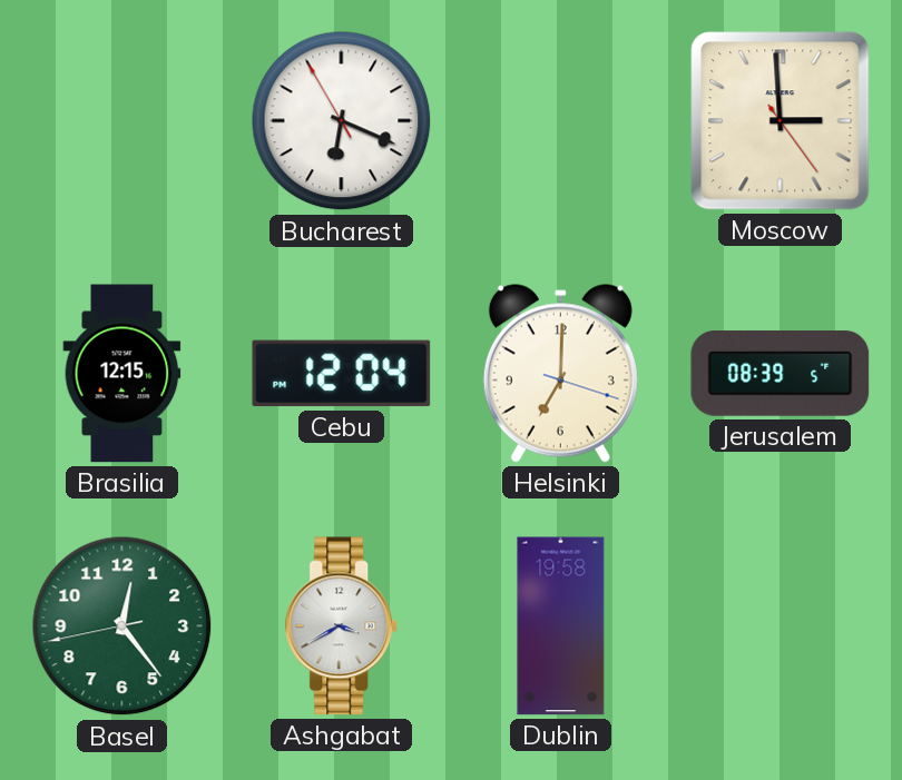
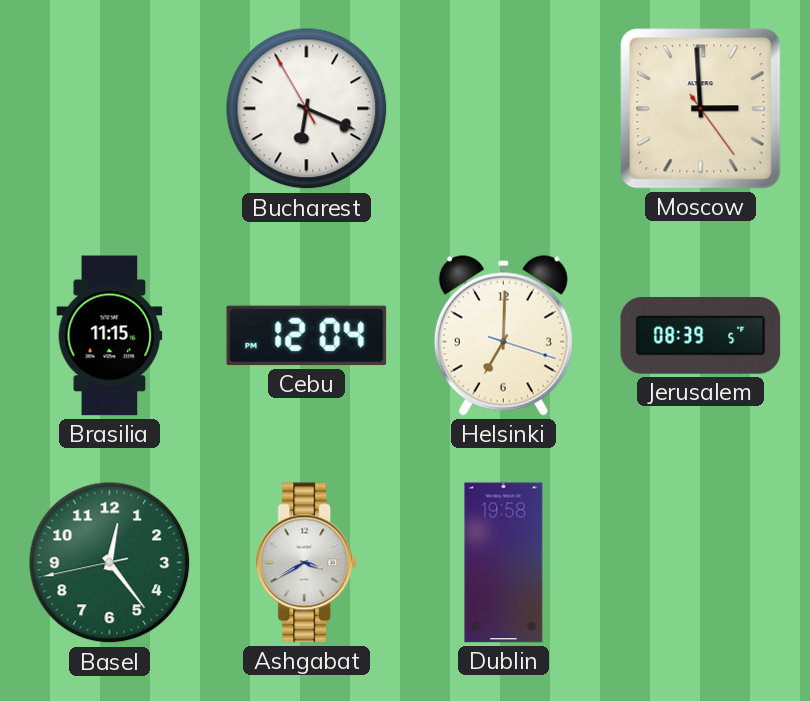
Brasilia: 12:15 -> 11:15 (110, 336)
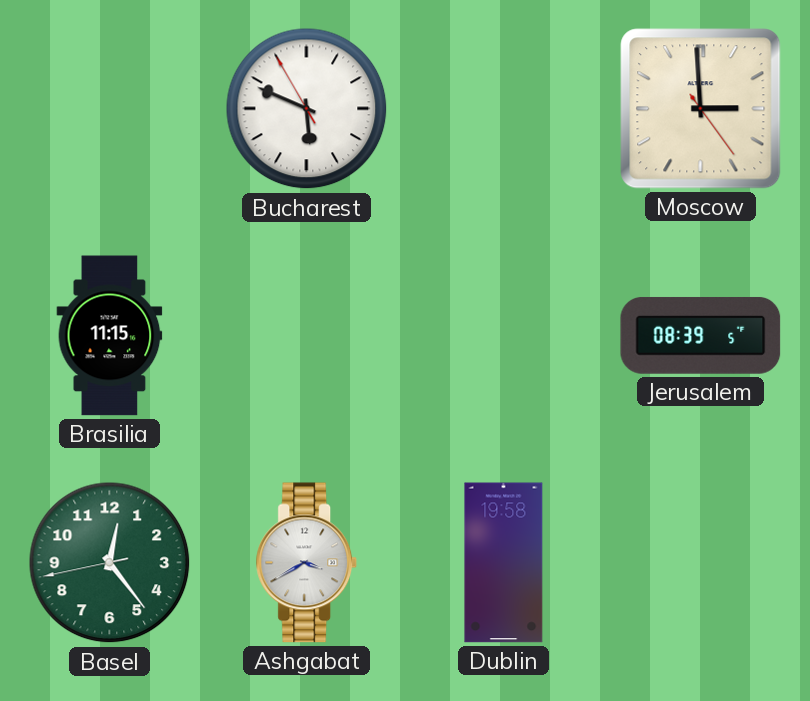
Bucharest: 6:18 -> 5:48 (307, 109)
Cebu: 12:04 -> none (307, 336)
Helsinki: 7:00 -> none (503, 336)
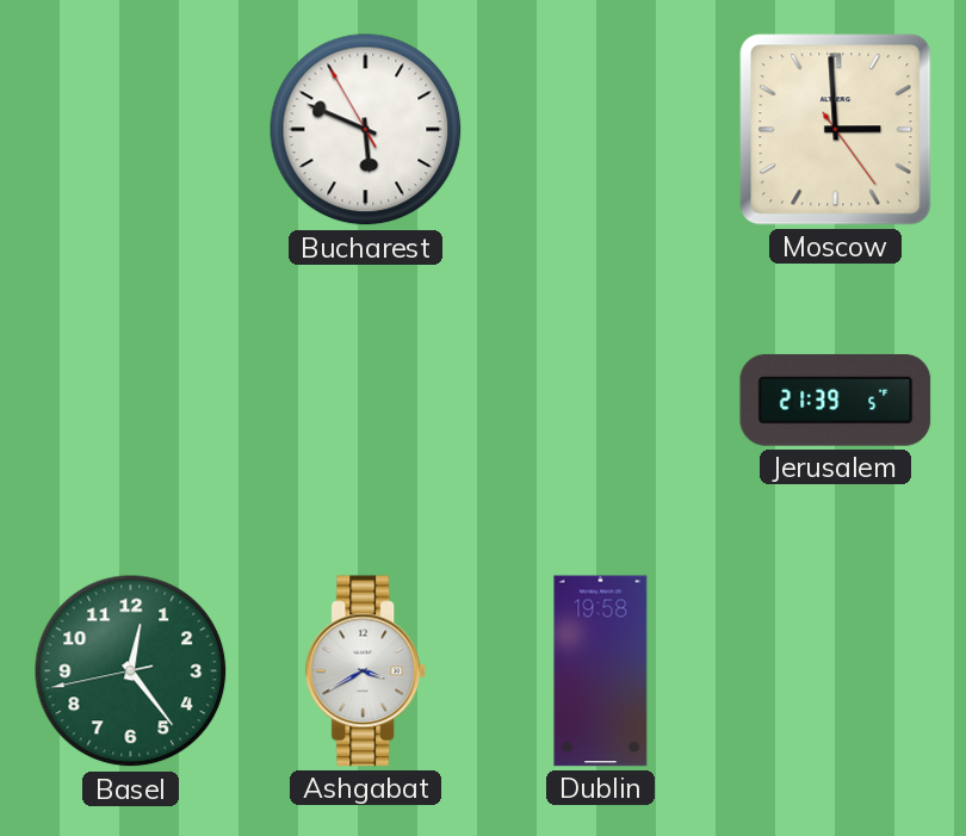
Brasilia: 11:15 -> none (110, 336)
Jerusalem: 08:39 -> 21:39 (836, 400)
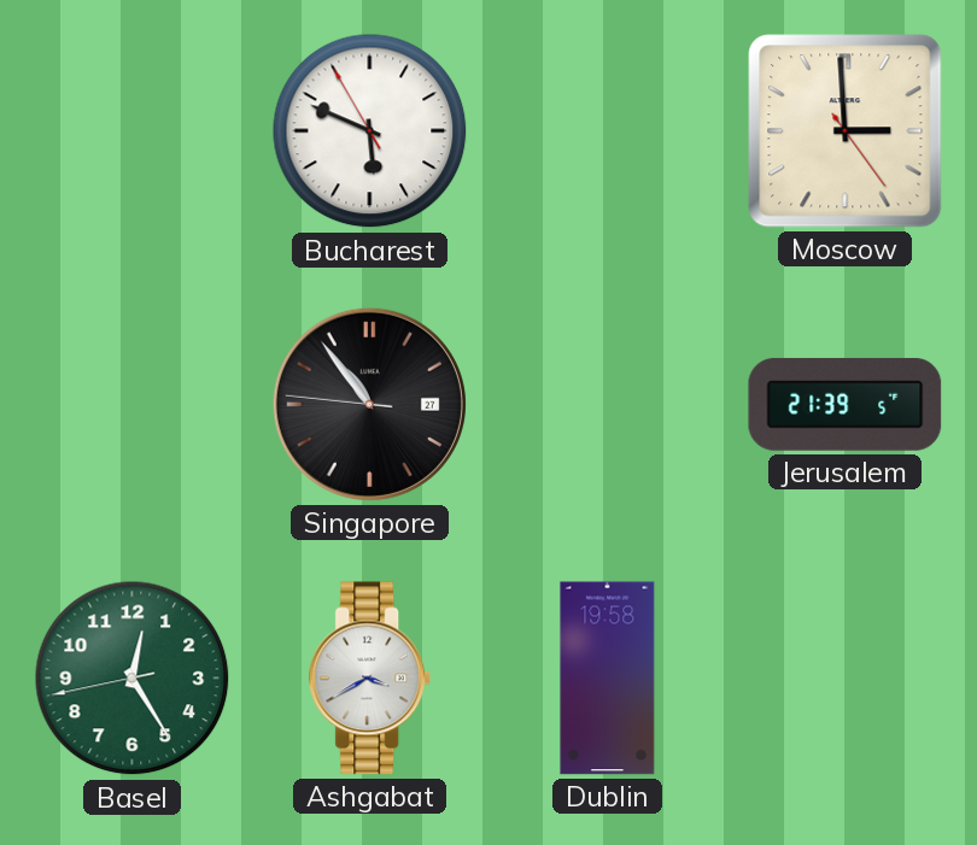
Singapore: none -> 10:53 (369, 404)
Basel: 12:23 -> 12:24 (133, 679)
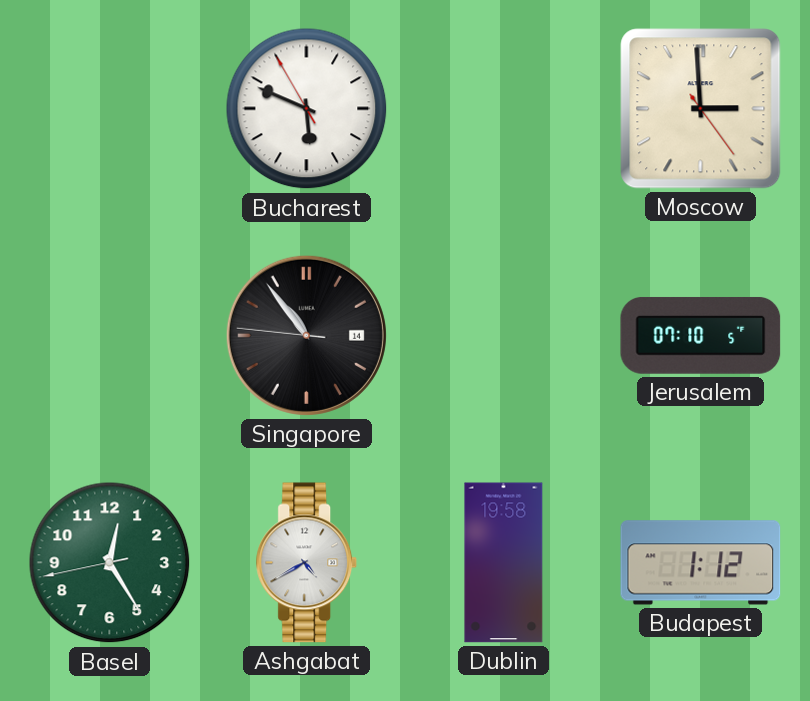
Singapore date: 27 -> 14 (306, 335)
Jerusalem: 21:39 -> 07:10 (701, 335)
Ashgabat: 3:40 -> 4:40 (307, 563)
Budapest: none -> 1:12 (701, 563)
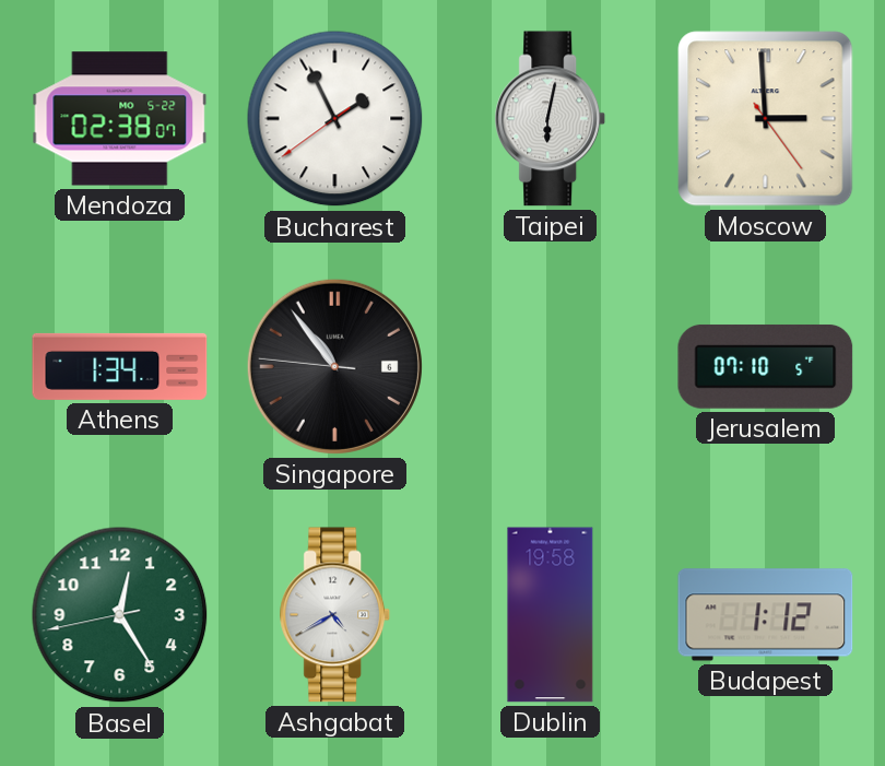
Mendoza: none -> 02:38 (120, 119)
Bucharest: 5:48 -> 1:55 (335, 119)
Taipei: none -> 6:02 (551, 119)
Athens: none -> 1:34 (120, 366)
Singapore date: 14 -> 6 (334, 366)
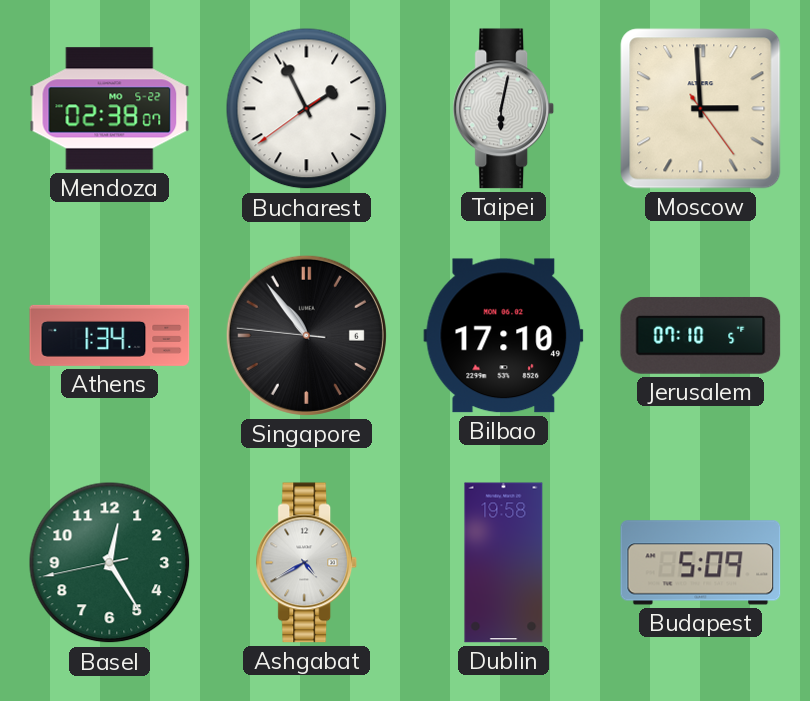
Bilbao: none -> 17:10 (504, 336)
Budapest: 1:12 -> 5:09 (701, 563)
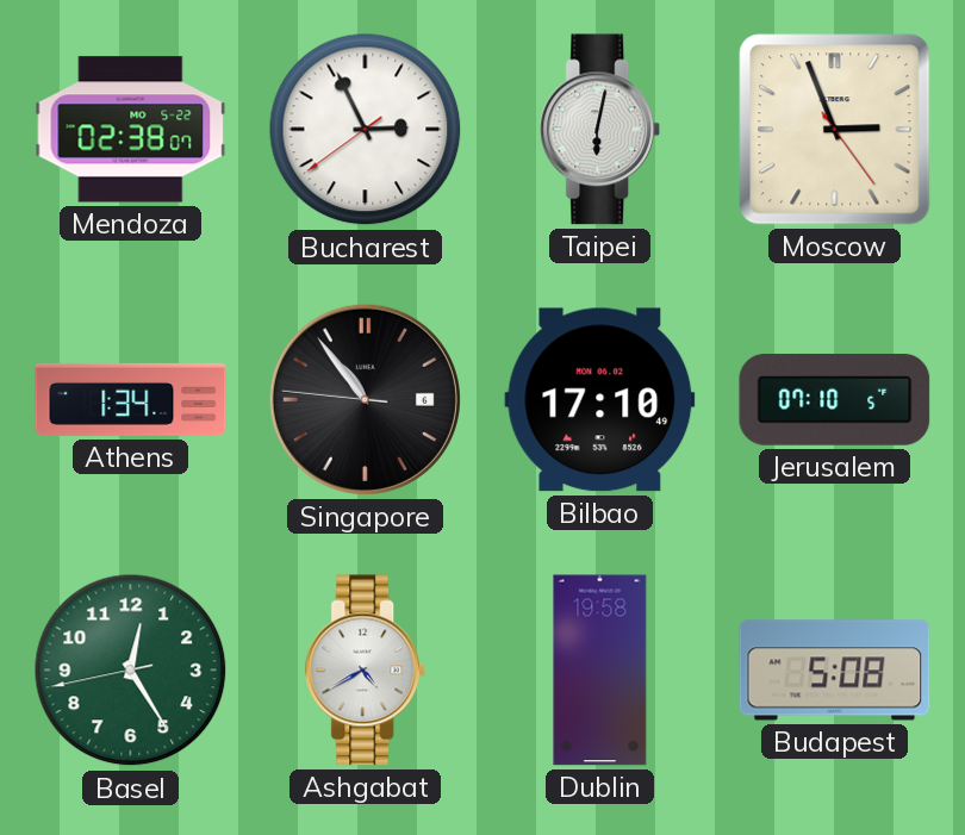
Bucharest: 1:55 -> 2:55 (366, 130)
Moscow: 2:59 -> 2:56 (835, 130)
Budapest: 5:09 -> 5:08 (835, 671)
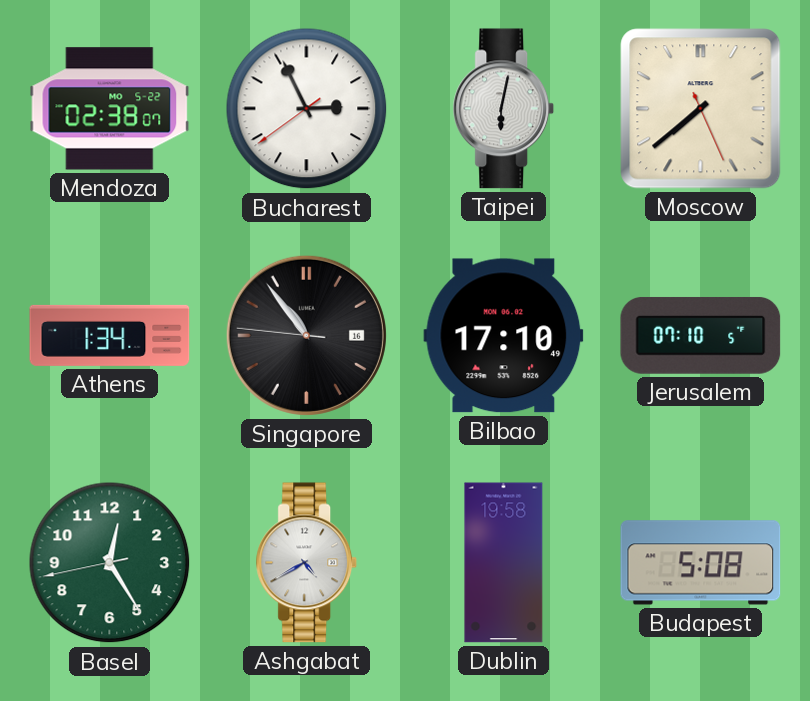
Moscow: 2:56 -> 7:38 (701, 109)
Singapore date: 6 -> 16 (306, 335)
